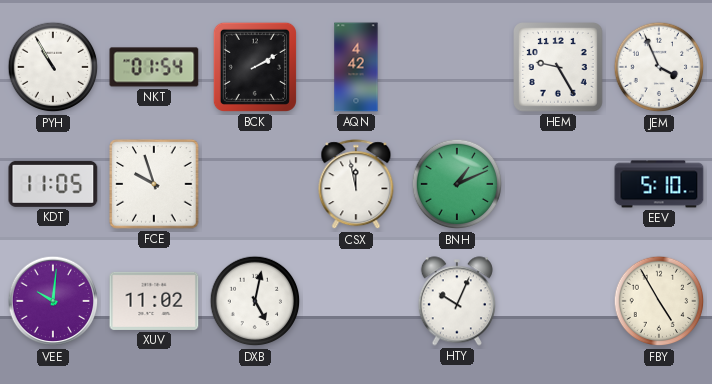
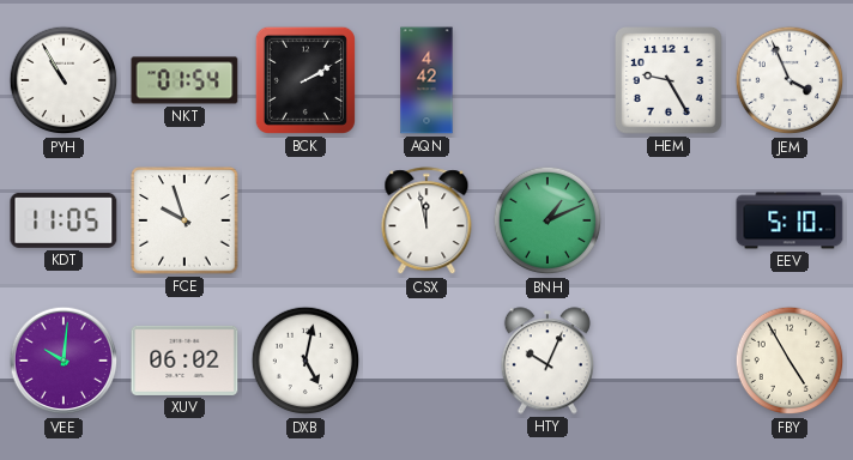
XUV: 11:02 -> 06:02 (184, 361)
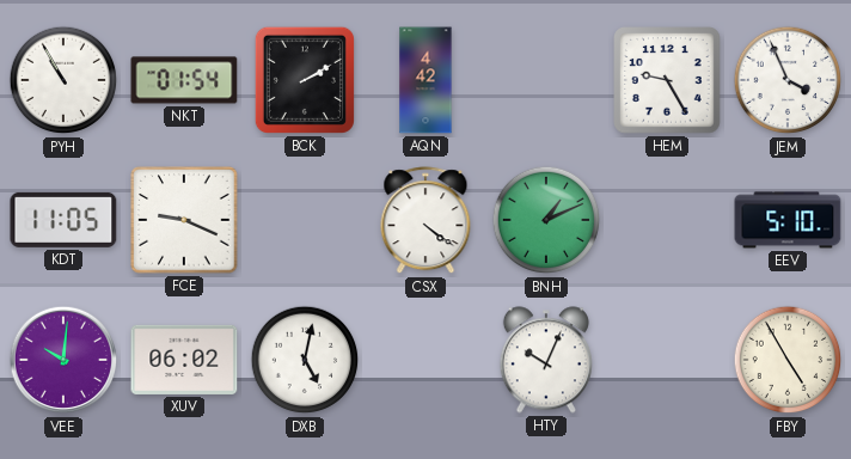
FCE: 9:57 -> 9:19 (184, 220)
CSX: 11:58 -> 4:21 (425, 221)
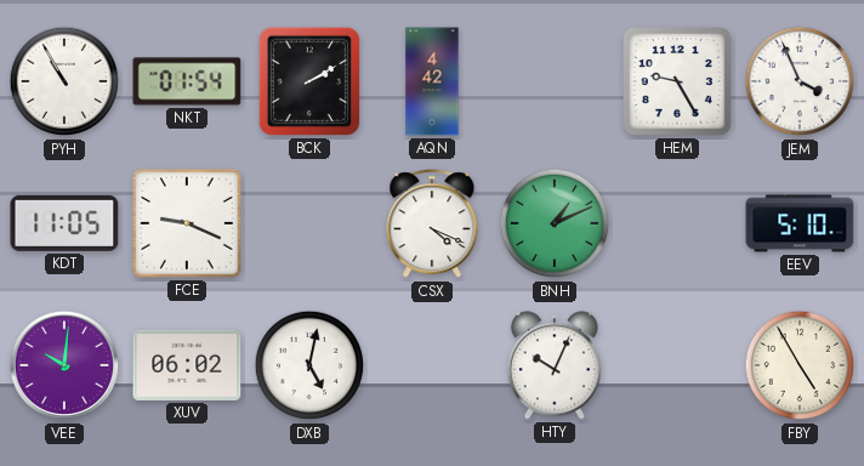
CSX: 4:21 -> 4:19 (432, 225)
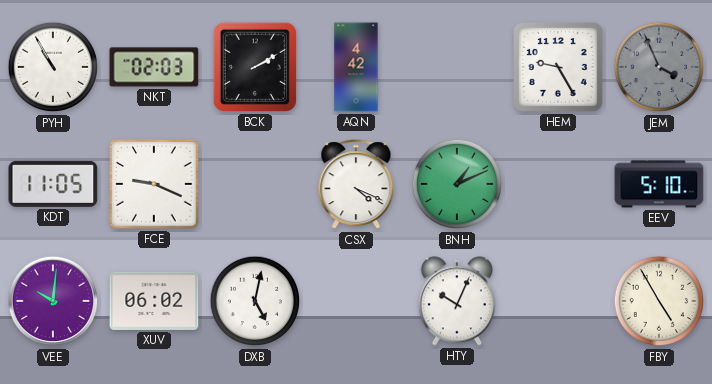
NKT: 01:54 -> 02:03 (154, 67)
JEM dial: white -> grey (659, 67)
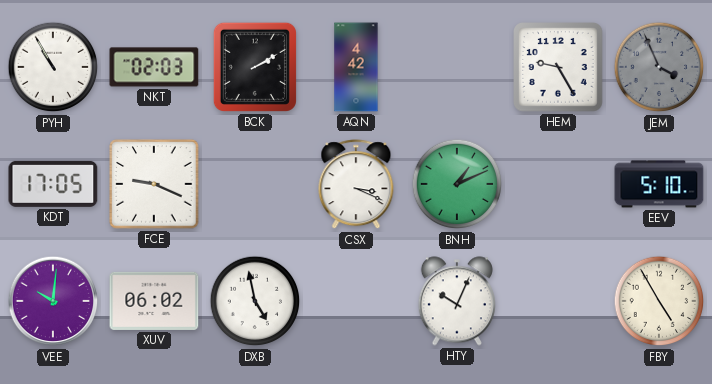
KDT: 11:05 -> 17:05 (53, 184)
CSX: 4:19 -> 3:19 (356, 185)
DXB: 5:02 -> 4:58 (255, 301)
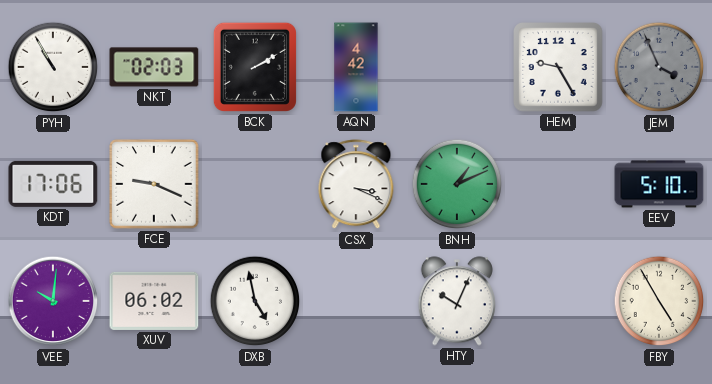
KDT: 17:05 -> 17:06 (53, 184)
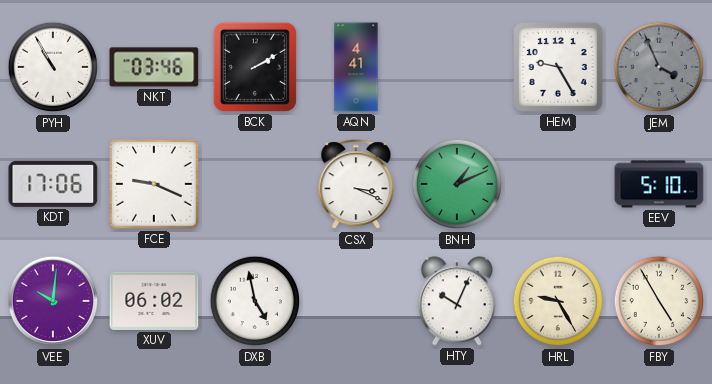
NKT: 02:03 -> 03:46 (154, 67)
AQN: 4:42 -> 4:41 (356, 67)
HRL: none -> 9:25 (558, 301)
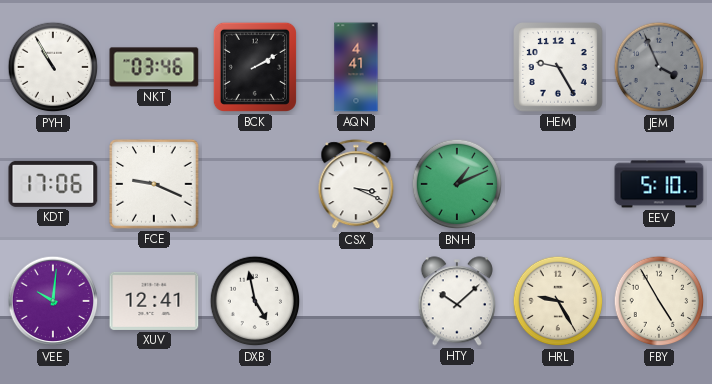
XUV: 06:02 -> 12:41 (154, 301)
HTY: 10:04 -> 10:08 (457, 301)
